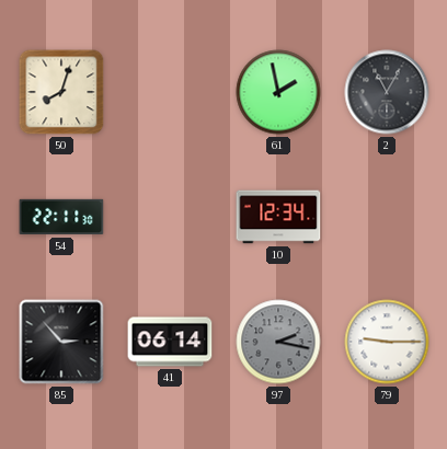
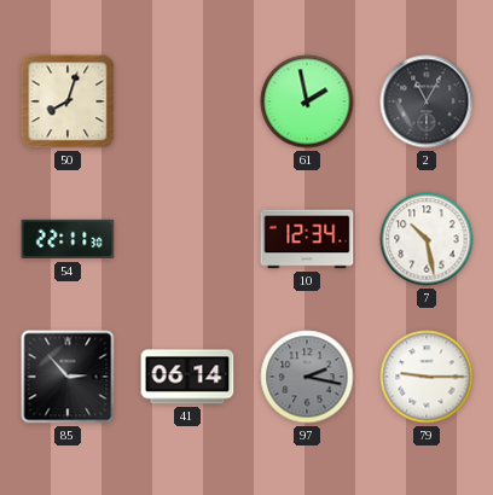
7: none -> 10:28 (427, 239)
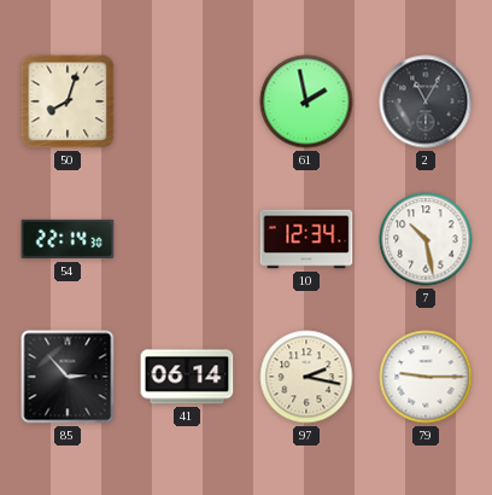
54: 22:11 -> 22:14 (68, 239)
97 dial: grey -> cream (306, 377)
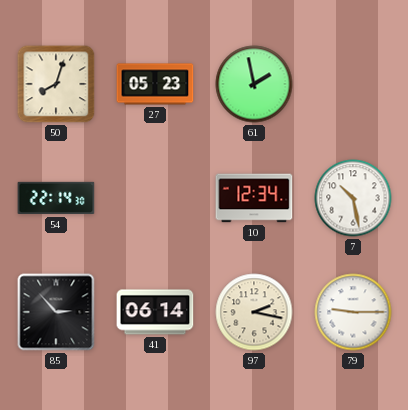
27: none -> 05:23 (155, 84)
2: 11:05 -> none (426, 101)
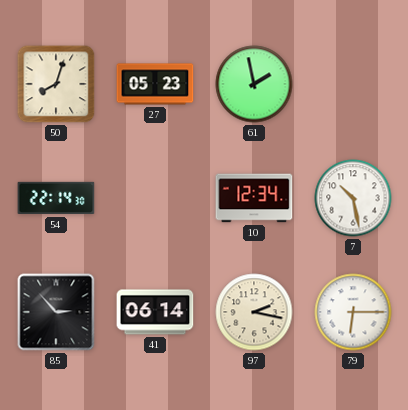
79: 9:15 -> 6:15 (353, 312)
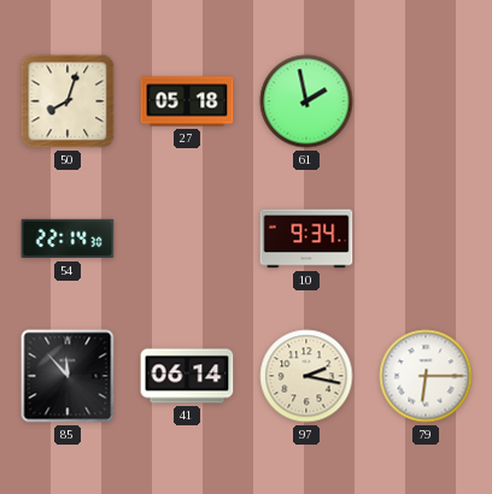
27: 05:23 -> 05:18 (187, 101)
10: 12:34 -> 9:34 (306, 239)
7: 10:28 -> none (353, 198)
85: 2:53 -> 11:53 (68, 376)
